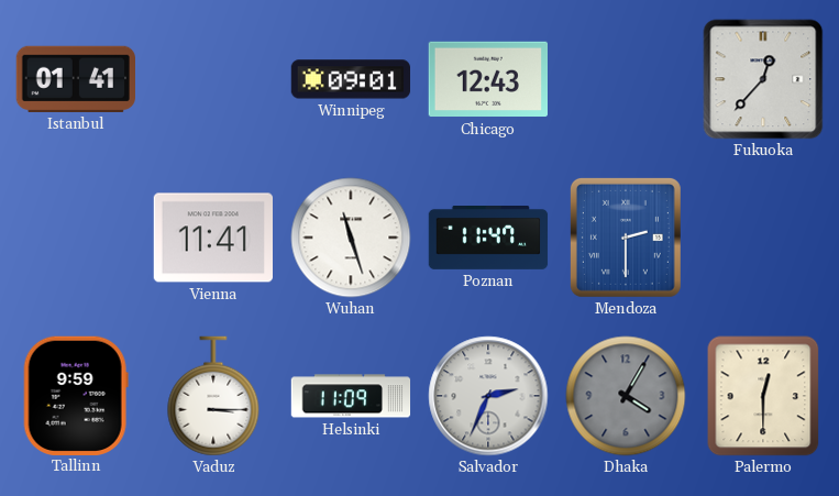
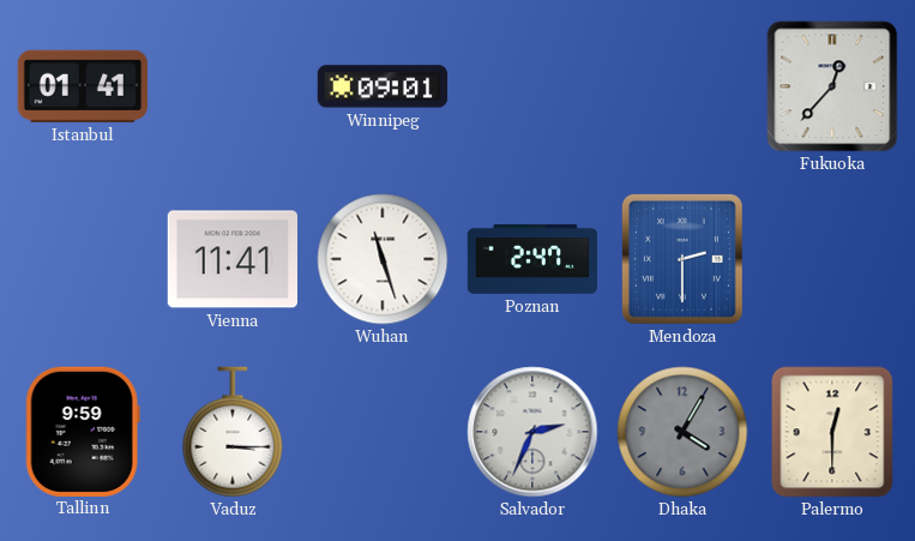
Chicago: 12:43 -> none (487, 79)
Poznan: 11:47 -> 2:47 (532, 260)
Helsinki: 11:09 -> none (351, 396)
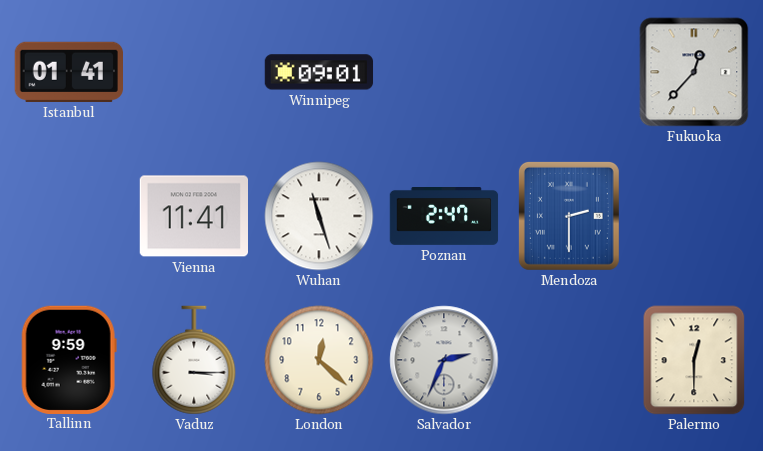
London: none -> 12:22 (319, 360)
Dhaka: 4:05 -> none (682, 432)
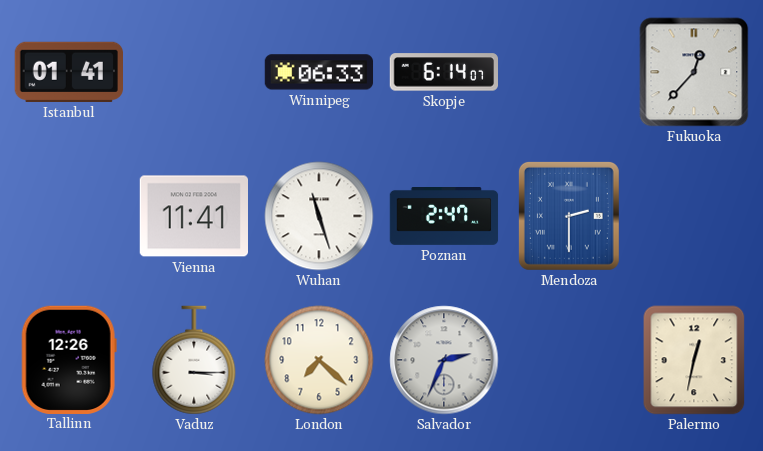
Winnipeg: 09:01 -> 06:33 (319, 72)
Skopje: none -> 6:14 (443, 72)
Tallinn: 9:59 -> 12:26 (69, 359)
London: 12:22 -> 7:22 (319, 360)
Palermo: 12:30 -> 12:32 (694, 360)
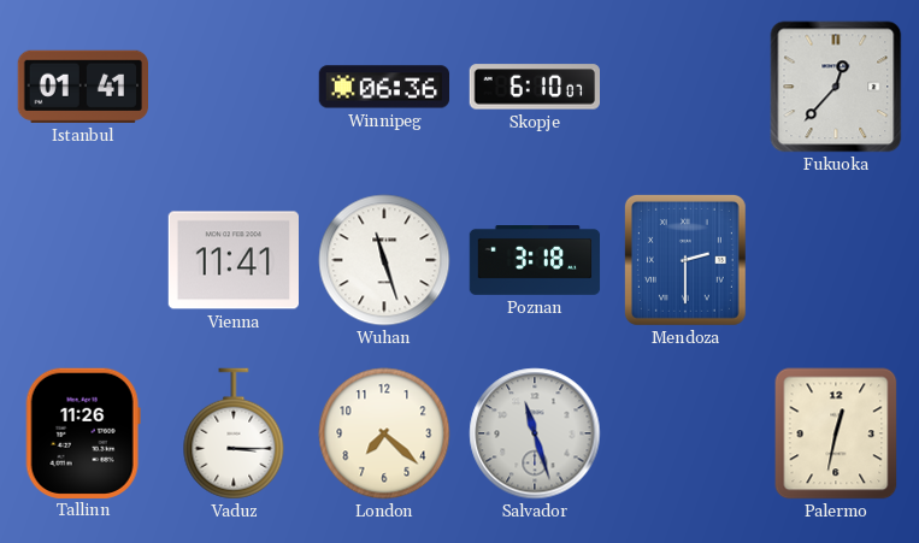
Winnipeg: 06:33 -> 06:36 (384, 87)
Skopje: 6:14 -> 6:10 (534, 87)
Poznan: 2:47 -> 3:18 (535, 261)
Tallinn: 12:26 -> 11:26 (83, 432)
Salvador: 2:34 -> 11:27 (535, 433)
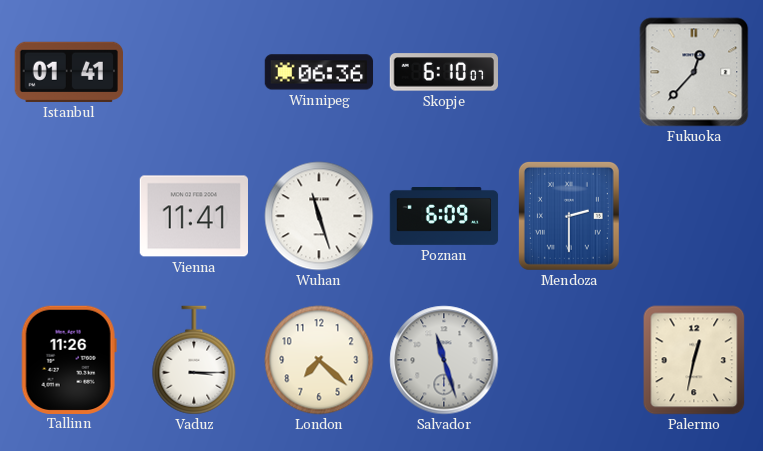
Poznan: 3:18 -> 6:09 (444, 217)
